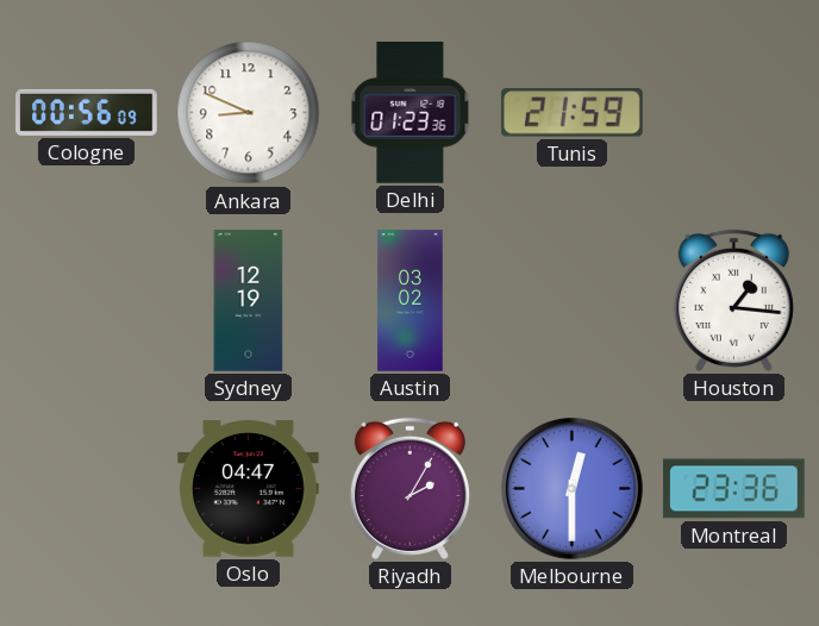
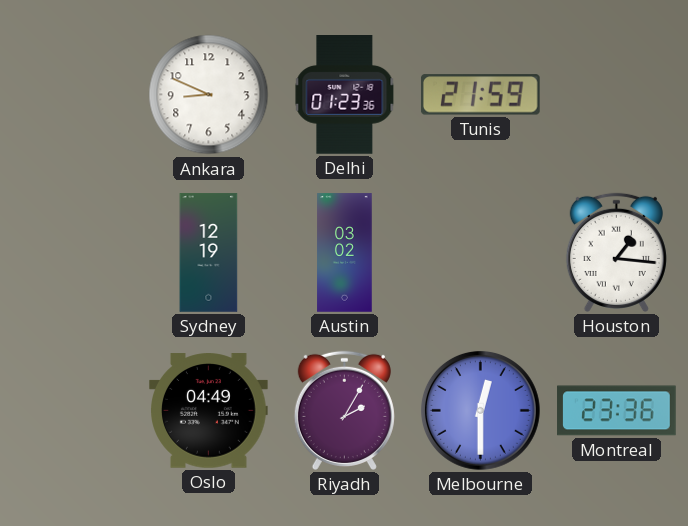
Cologne: 00:56 -> none (87, 112)
Oslo: 04:47 -> 04:49 (209, 411)
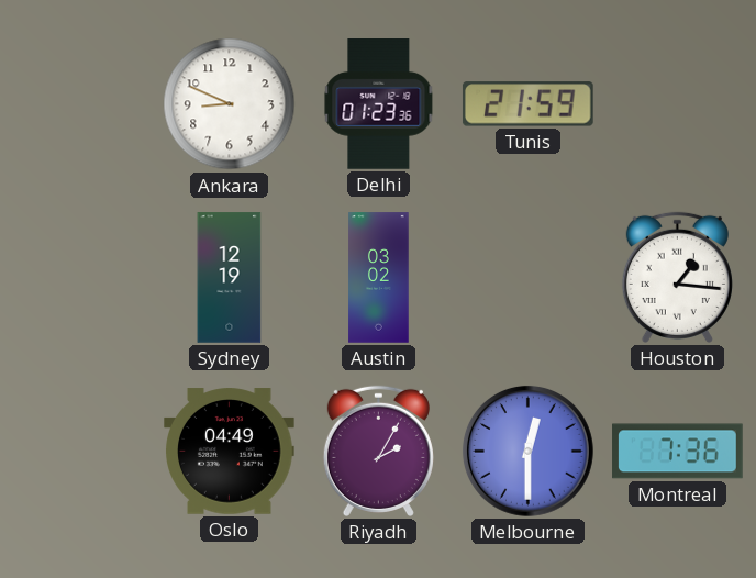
Montreal: 23:36 -> 7:36 (678, 452)
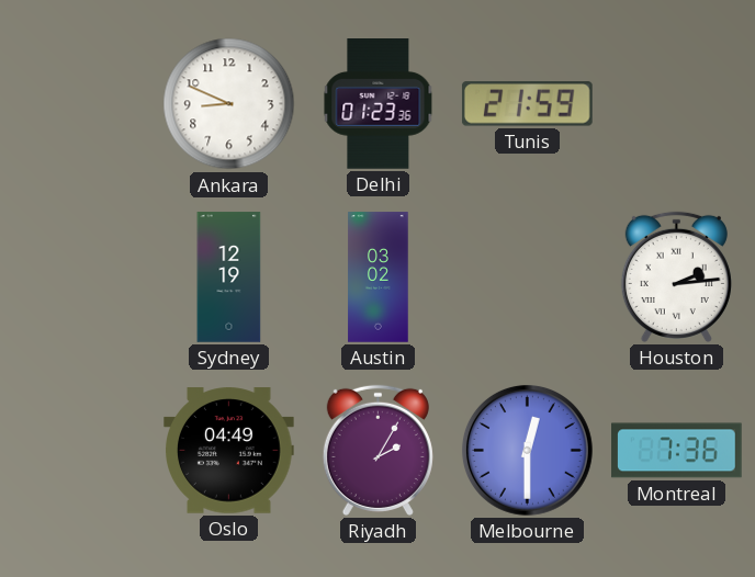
Houston: 1:16 -> 2:14 (676, 276)
